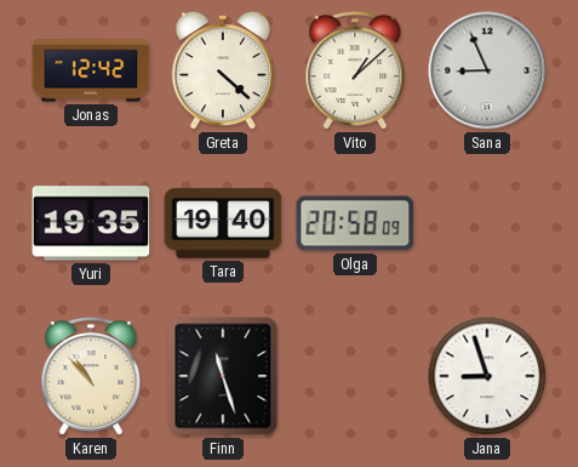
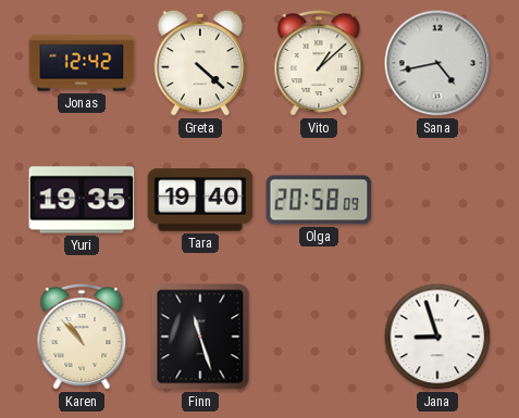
Sana: 8:56 -> 4:43 (437, 63)
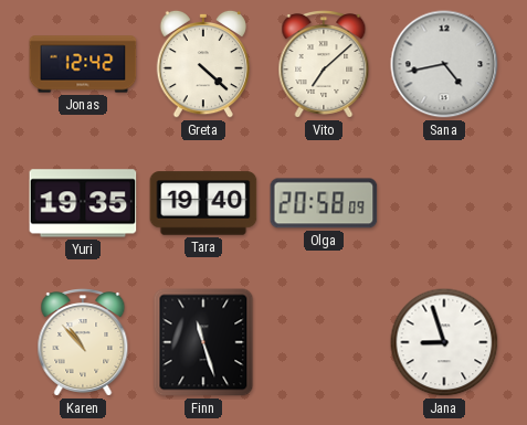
Vito: 1:08 -> 7:08 (324, 65)
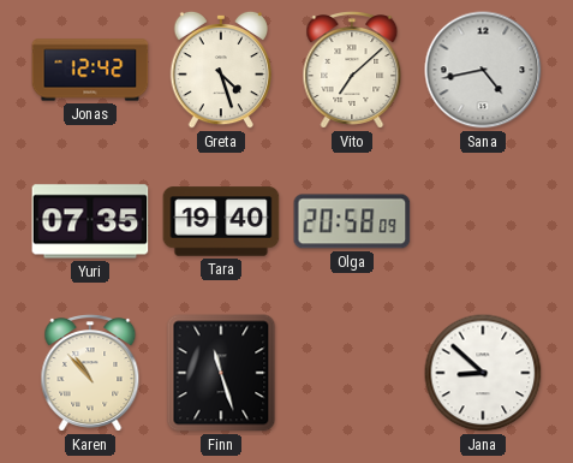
Greta: 4:22 -> 4:27 (220, 70)
Yuri: 19:35 -> 07:35 (90, 221)
Jana: 8:57 -> 8:52 (483, 373)
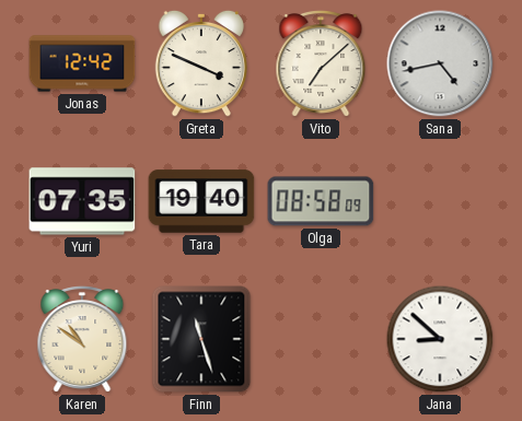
Greta: 4:27 -> 3:49 (200, 63)
Olga: 20:58 -> 08:58 (321, 201)
Karen: 10:53 -> 10:51 (82, 340)
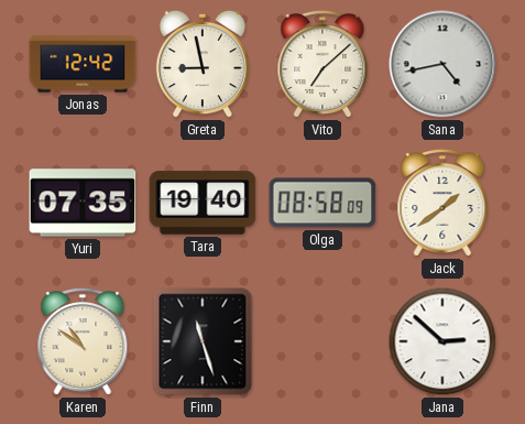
Greta: 3:49 -> 8:58 (201, 64)
Jack: none -> 1:39 (442, 204)
Jana: 8:52 -> 2:52 (442, 341)
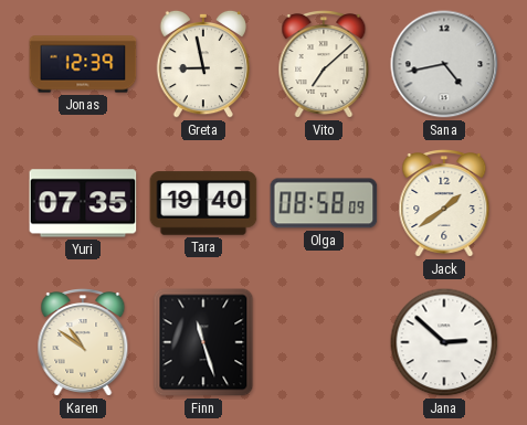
Jonas: 12:42 -> 12:39 (83, 64)
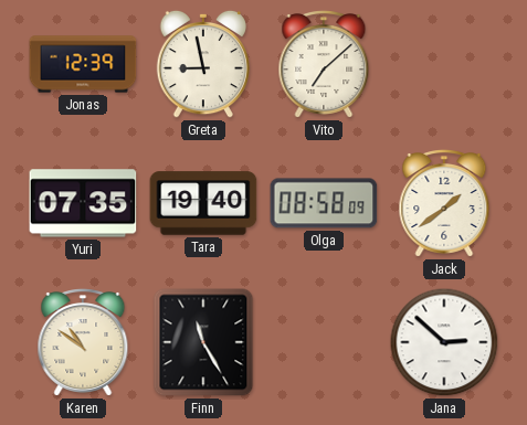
Sana: 4:43 -> none (444, 64)
Finn: 11:27 -> 11:25 (203, 342)
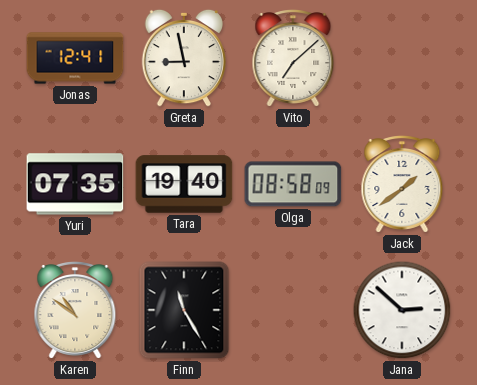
Jonas: 12:39 -> 12:41 (75, 58)
